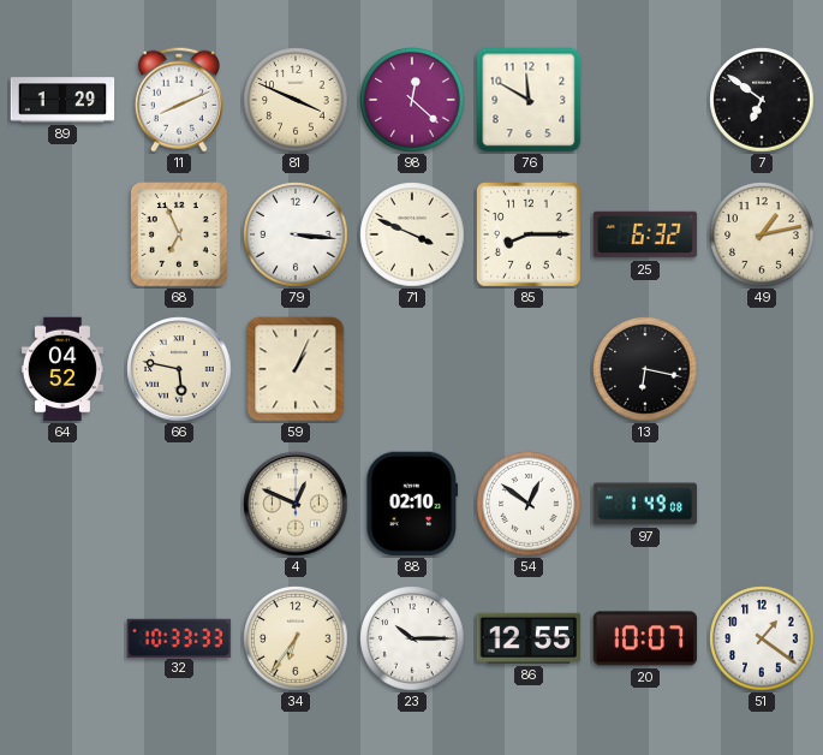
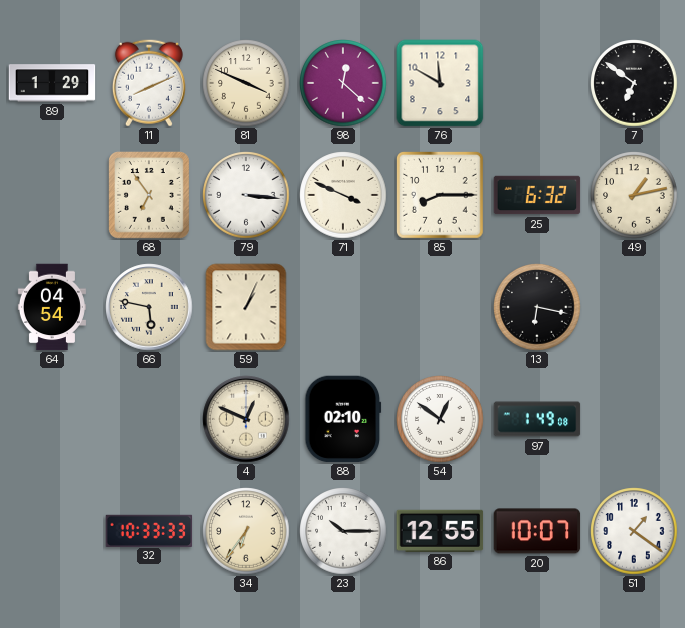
68: 6:56 -> 6:54 (150, 196)
64: 04:52 -> 04:54 (52, 307)
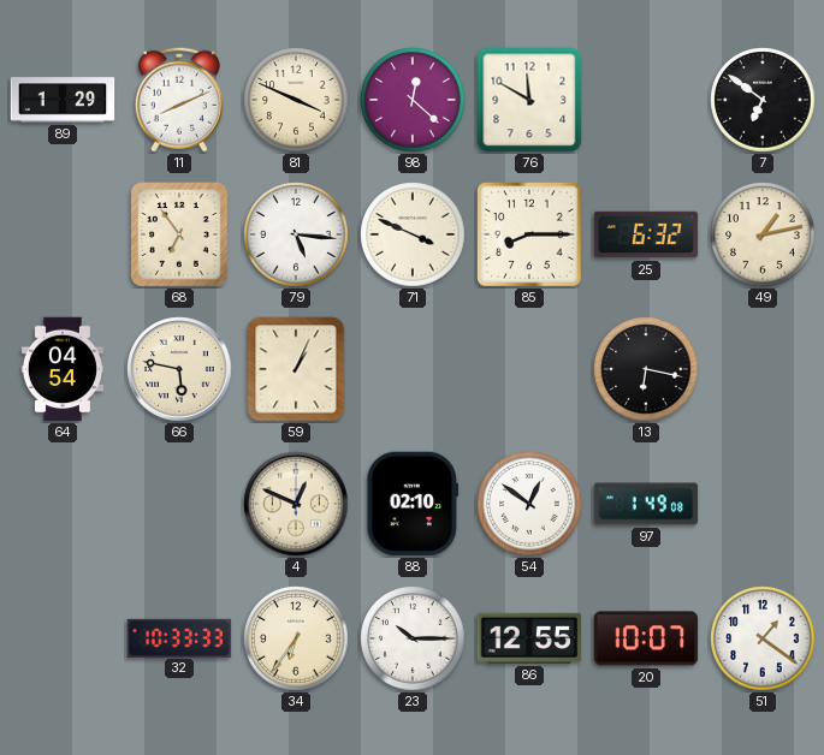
79: 3:16 -> 5:16 (296, 234)
